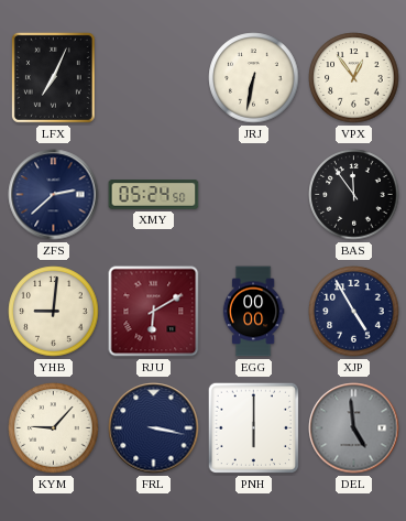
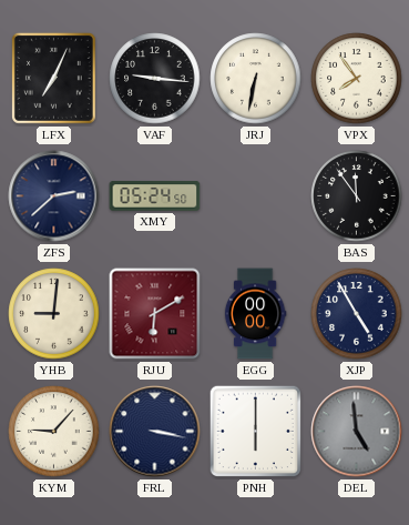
VAF: none -> 9:16 (155, 79)
VPX: 12:54 -> 7:54 (357, 79)
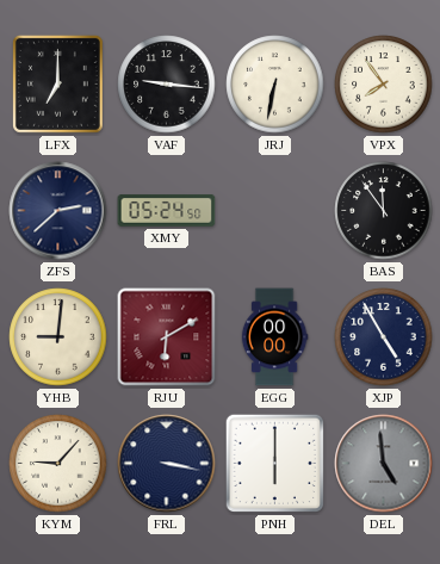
LFX: 7:04 -> 7:00 (57, 83)
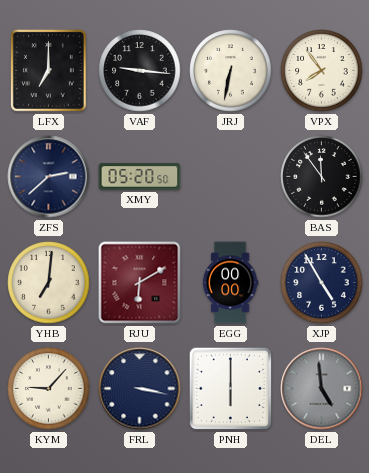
XMY: 05:24 -> 05:20 (140, 177)
YHB: 9:01 -> 7:01 (49, 283)
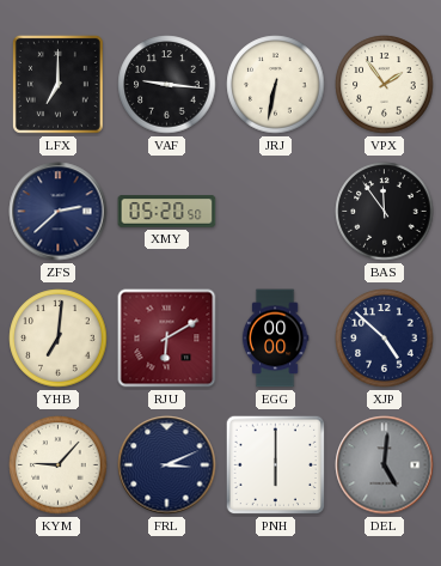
VPX: 7:54 -> 1:54 (385, 85)
XJP: 4:55 -> 4:52 (385, 339)
FRL: 3:17 -> 3:11 (167, 465)
DEL: 4:59 -> 5:01 (385, 465)
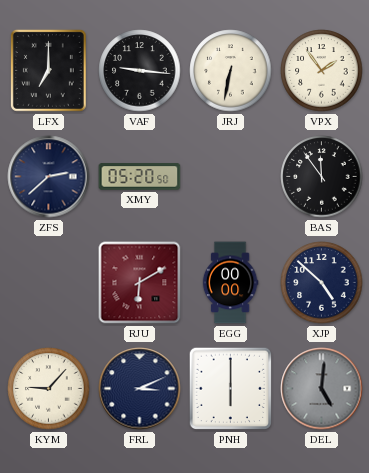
YHB: 7:01 -> none (59, 339)
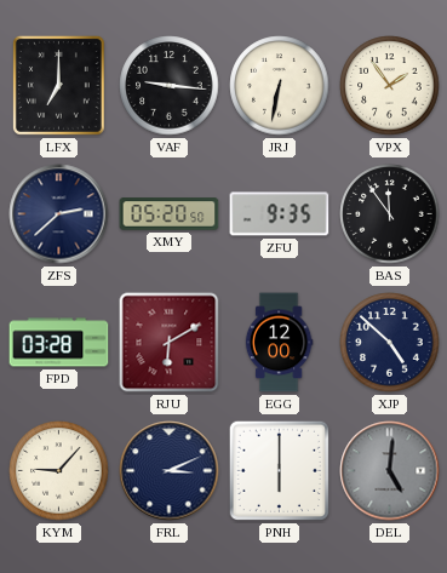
ZFU: none -> 9:35 (280, 214)
FPD: none -> 03:28 (59, 343)
EGG: 00:00 -> 12:00 (279, 343)
